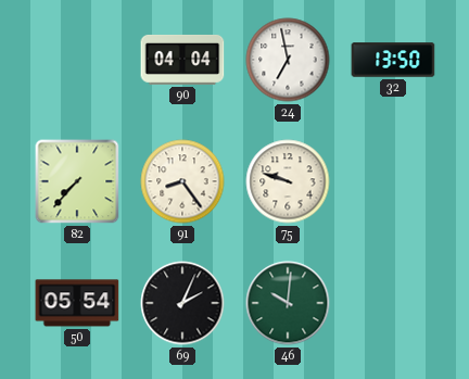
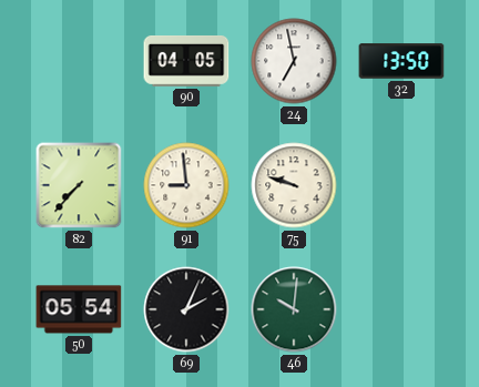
90: 04:04 -> 04:05 (186, 61)
91: 8:24 -> 8:59 (186, 185)
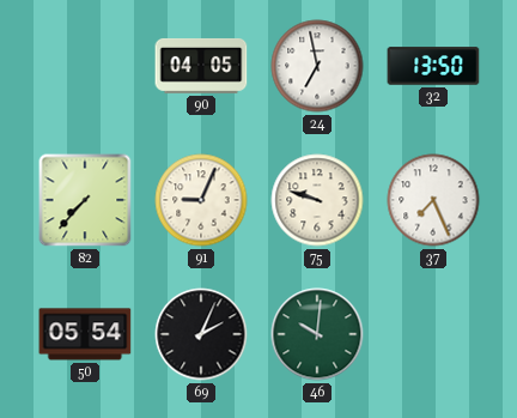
91: 8:59 -> 9:04 (201, 200)
37: none -> 7:26 (433, 200)
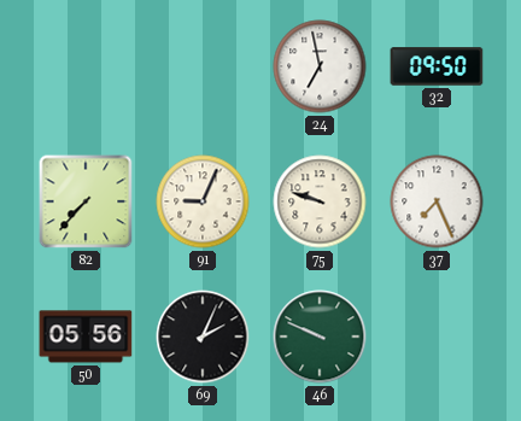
90: 04:05 -> none (201, 66)
32: 13:50 -> 09:50 (437, 66)
50: 05:54 -> 05:56 (86, 337)
46: 10:01 -> 9:49 (320, 337)
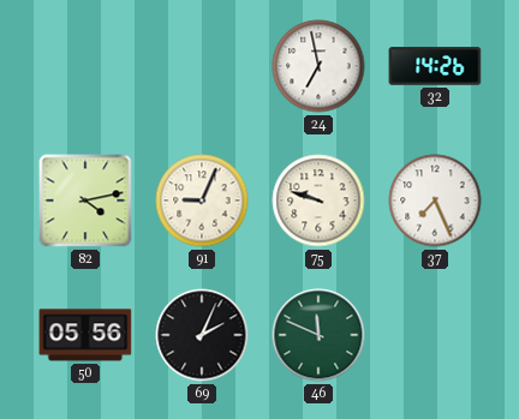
32: 09:50 -> 14:26 (435, 66)
82: 7:37 -> 4:13 (85, 200)
46: 9:49 -> 11:49 (318, 335)
